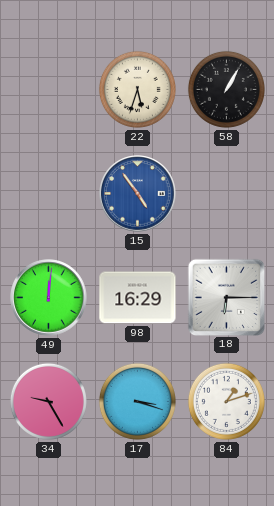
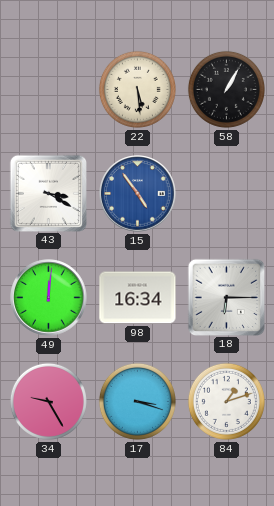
22: 5:33 -> 5:29 (137, 89)
43: none -> 3:20 (48, 193)
98: 16:29 -> 16:34 (138, 298)
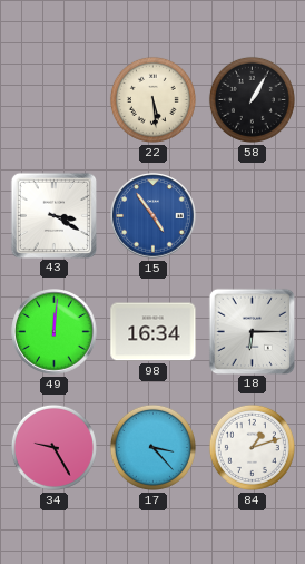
17: 3:18 -> 3:23 (152, 447)
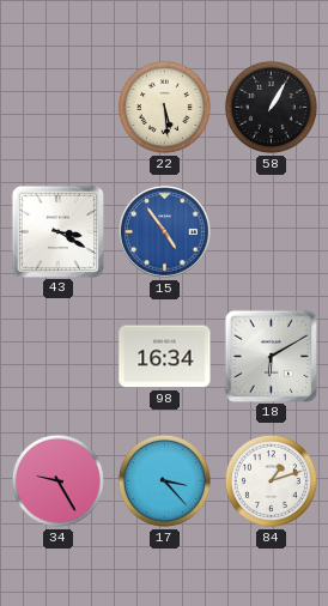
49: 12:01 -> none (55, 332)
18: 6:15 -> 6:10 (271, 356)
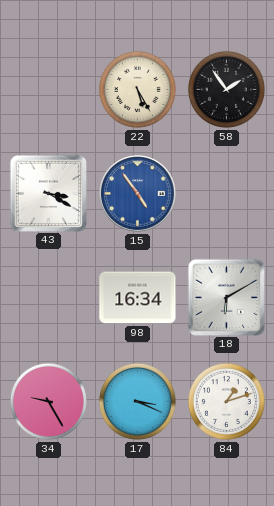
22: 5:29 -> 5:25 (137, 89)
58: 1:05 -> 1:54 (226, 89)
17: 3:23 -> 3:19 (137, 401)
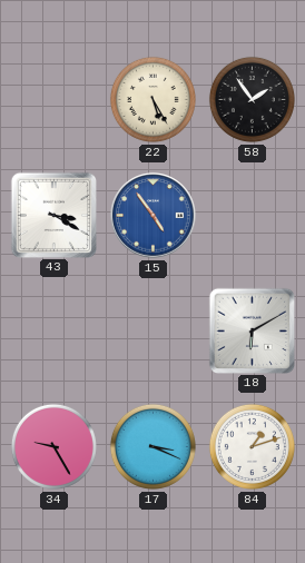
98: 16:34 -> none (138, 298)
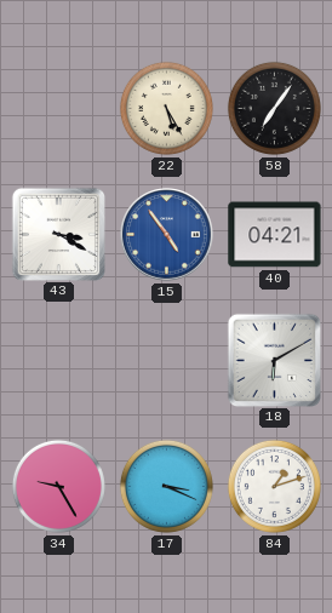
58: 1:54 -> 7:06 (274, 108)
40: none -> 04:21 (275, 235)
